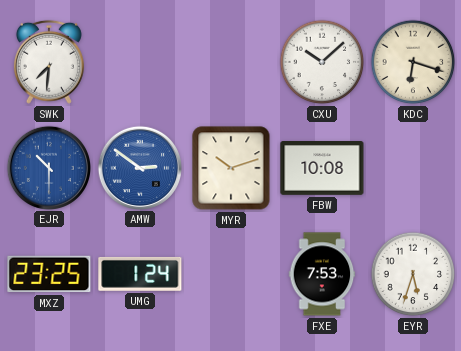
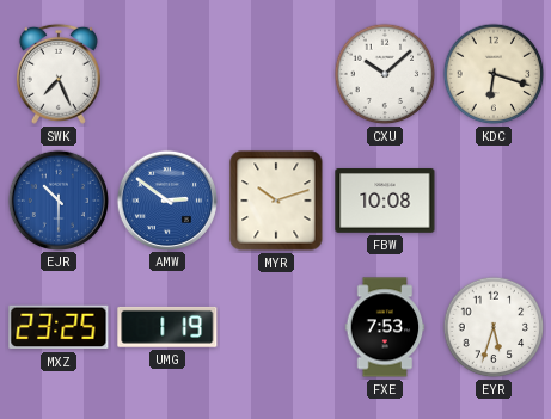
SWK: 7:31 -> 7:26 (59, 74)
UMG: 1:24 -> 1:19 (167, 327)
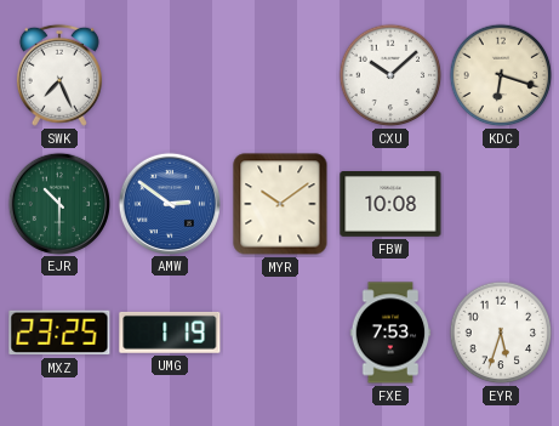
EJR dial: blue -> green (58, 203)
MYR: 10:12 -> 10:09 (280, 204)
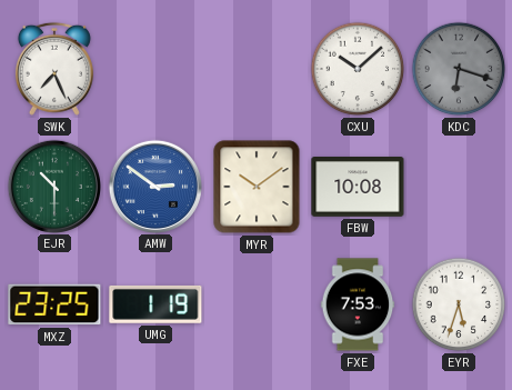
KDC dial: cream -> grey (459, 69)
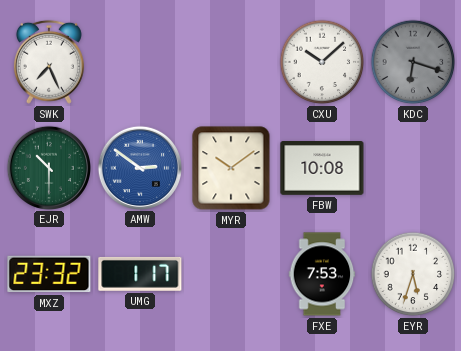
MXZ: 23:25 -> 23:32 (49, 274)
UMG: 1:19 -> 1:17 (140, 274)
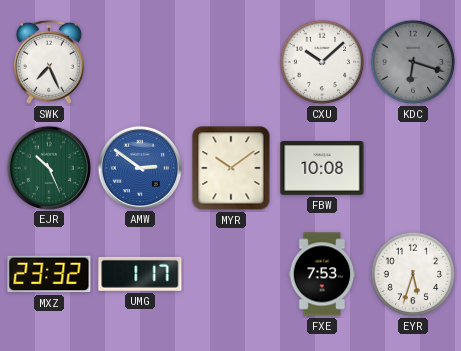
EJR: 10:30 -> 10:26 (48, 167)
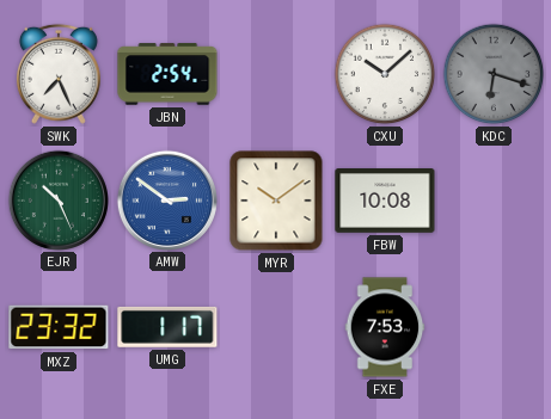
JBN: none -> 2:54 (167, 74)
EYR: 5:33 -> none (413, 274)
